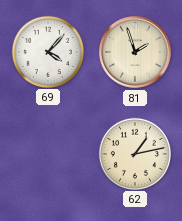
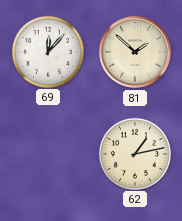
69: 4:07 -> 12:07 (47, 51)
81: 1:57 -> 1:52 (135, 52)
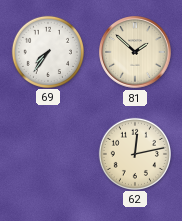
69: 12:07 -> 7:36 (47, 51)
62: 1:13 -> 12:13 (134, 153)
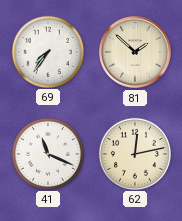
41: none -> 11:19 (47, 153)
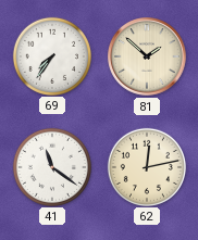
41: 11:19 -> 11:21 (51, 166)
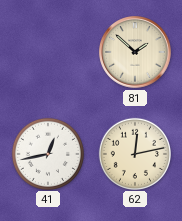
69: 7:36 -> none (51, 55)
41: 11:21 -> 12:43 (47, 153)
